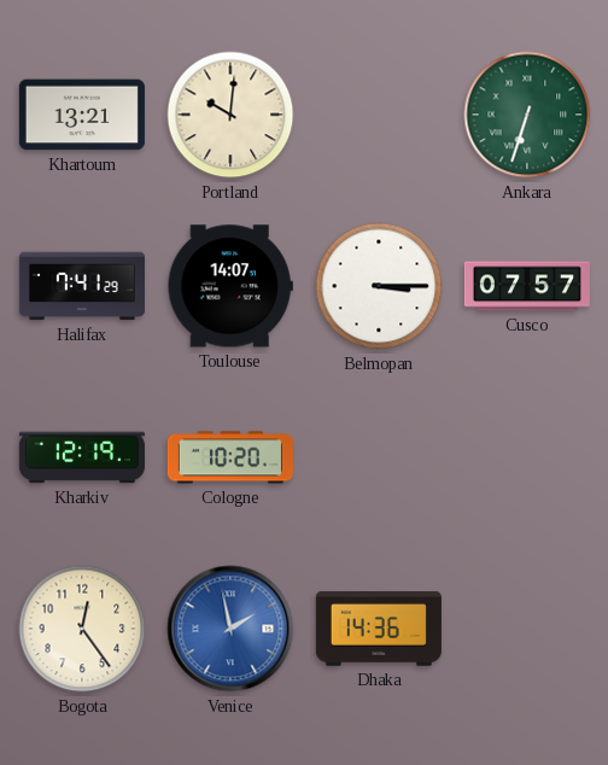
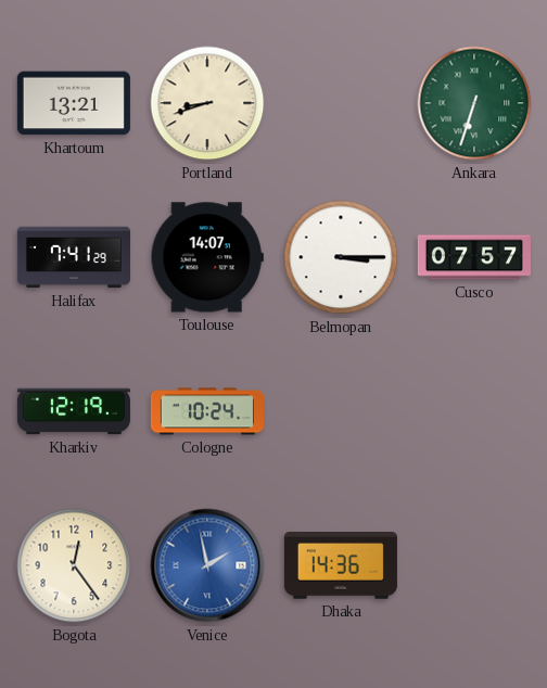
Portland: 10:01 -> 8:42 (207, 103)
Cologne: 10:20 -> 10:24 (207, 411)
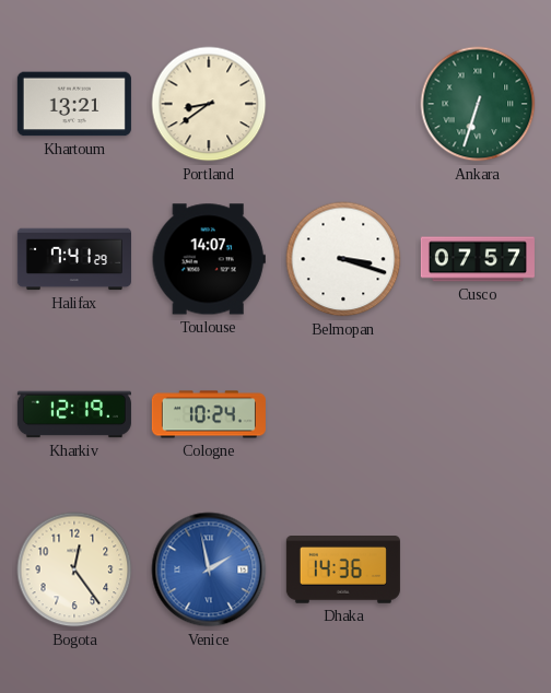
Portland: 8:42 -> 8:39 (209, 104)
Belmopan: 3:15 -> 3:18 (343, 259)
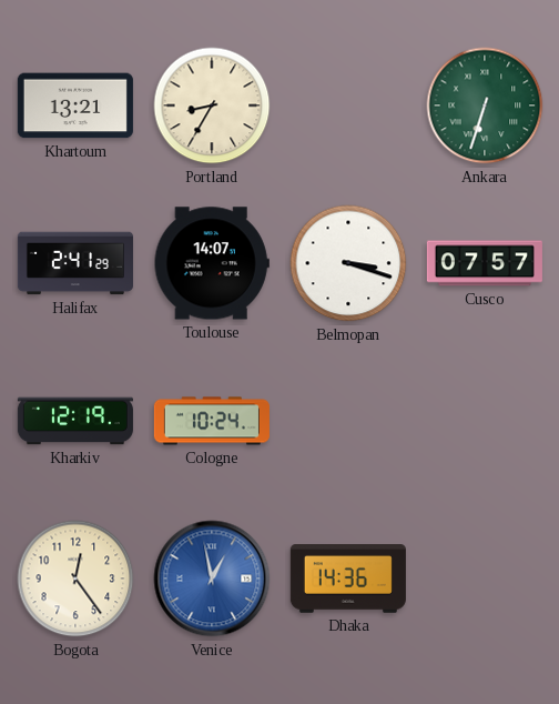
Portland: 8:39 -> 8:35 (212, 105)
Halifax: 7:41 -> 2:41 (75, 263)
Venice: 1:58 -> 12:58 (212, 579)
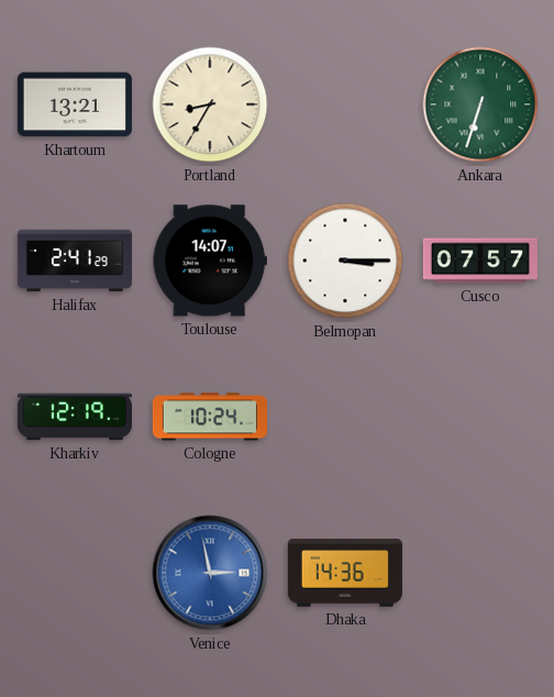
Belmopan: 3:18 -> 3:15 (345, 261)
Bogota: 12:24 -> none (75, 579)
Venice: 12:58 -> 2:58 (210, 573)
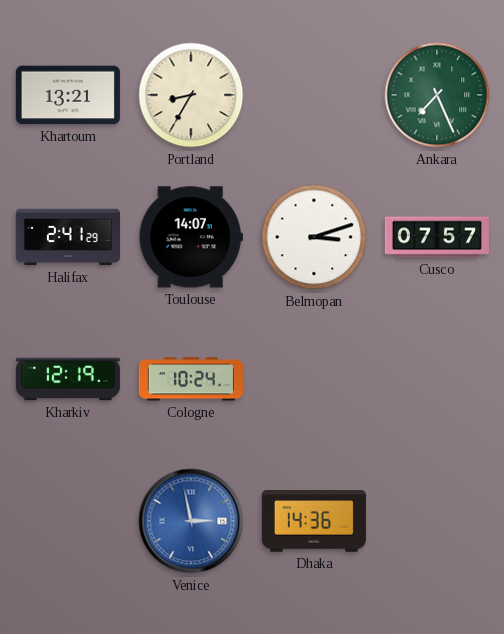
Ankara: 6:33 -> 7:26 (437, 95)
Belmopan: 3:15 -> 3:12 (314, 237)
